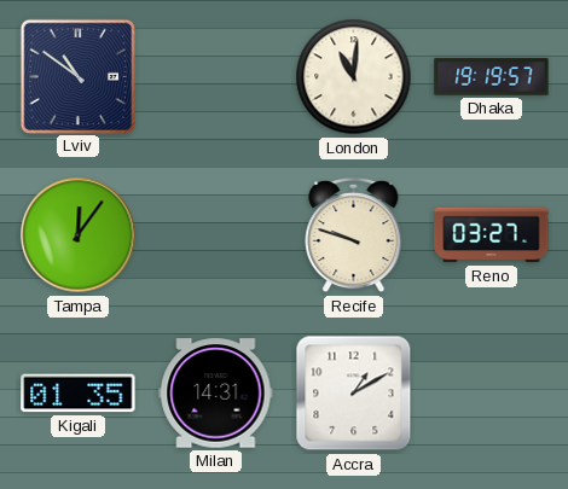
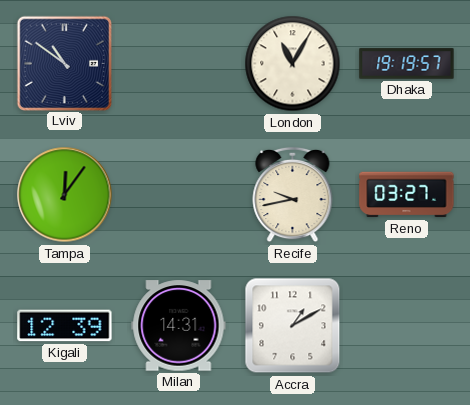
London: 11:01 -> 11:05 (293, 64)
Recife: 9:48 -> 9:43 (293, 195)
Kigali: 01:35 -> 12:39 (65, 326)
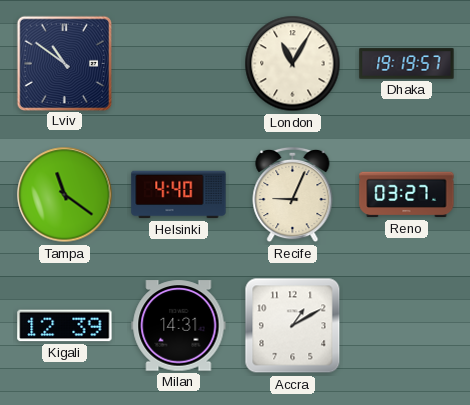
Tampa: 12:06 -> 11:21 (65, 195)
Helsinki: none -> 4:40 (179, 195)
Recife: 9:43 -> 9:04 (293, 195)
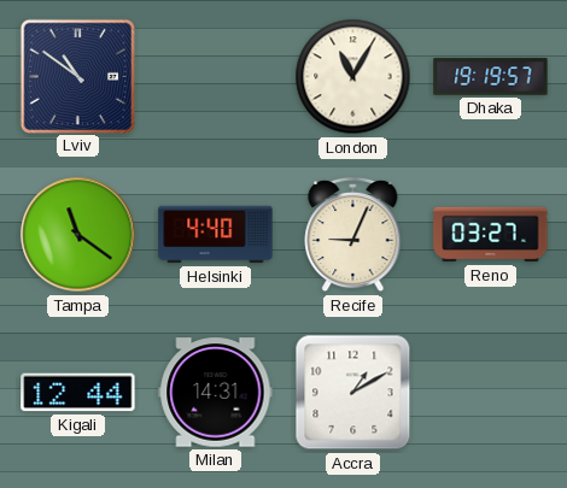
Kigali: 12:39 -> 12:44 (78, 393)
